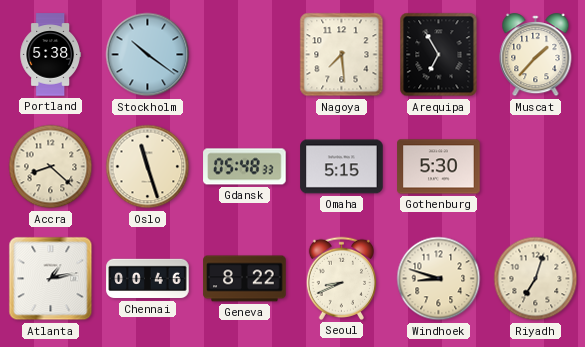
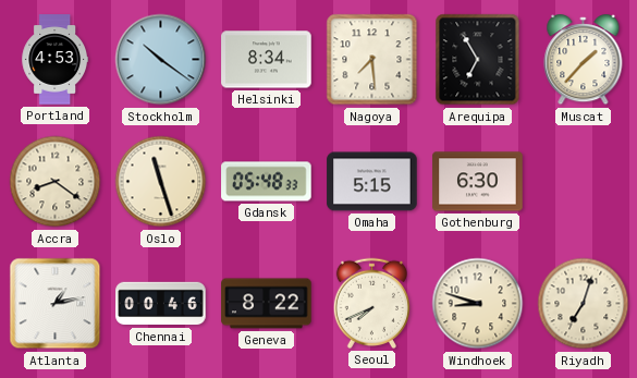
Portland: 5:38 -> 4:53 (54, 60)
Helsinki: none -> 8:34 (267, 60)
Accra: 8:22 -> 8:21 (56, 182)
Gothenburg: 5:30 -> 6:30 (478, 182)
Seoul: 8:41 -> 7:41 (371, 303)
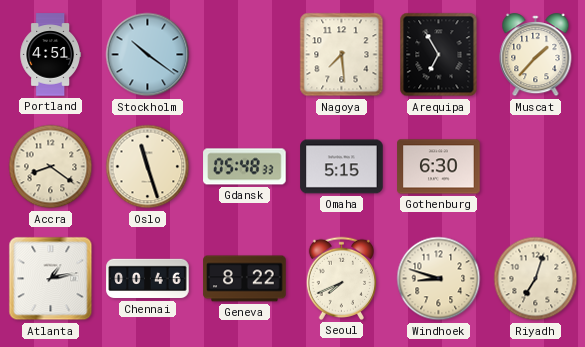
Portland: 4:53 -> 4:51 (50, 55)
Helsinki: 8:34 -> none (267, 60)
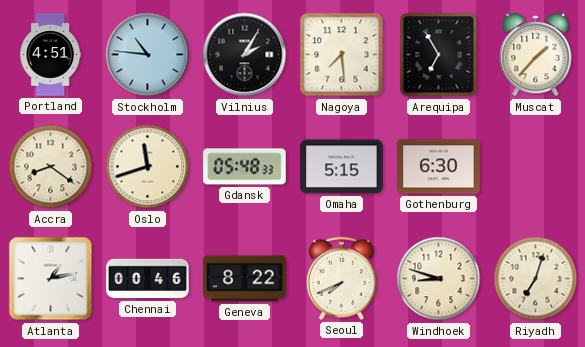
Stockholm: 10:21 -> 10:46 (148, 55)
Vilnius: none -> 2:05 (245, 55)
Oslo: 11:27 -> 11:42 (148, 167)
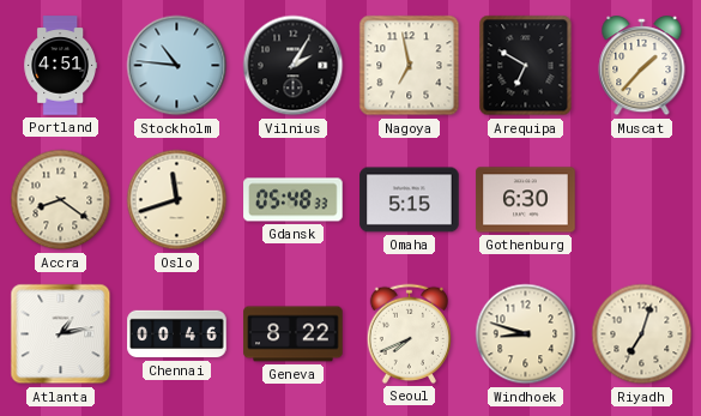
Nagoya: 7:29 -> 6:58 (410, 66)
Arequipa: 6:55 -> 6:50 (526, 66)
